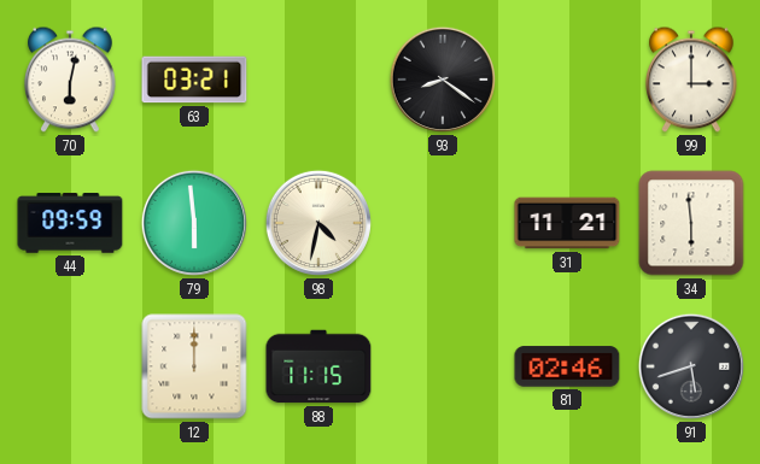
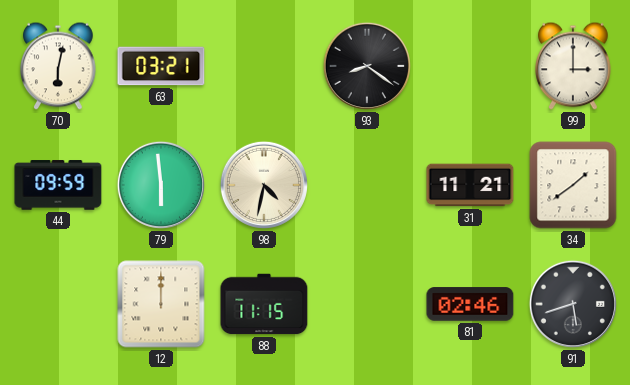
34: 5:59 -> 1:39 (573, 185)
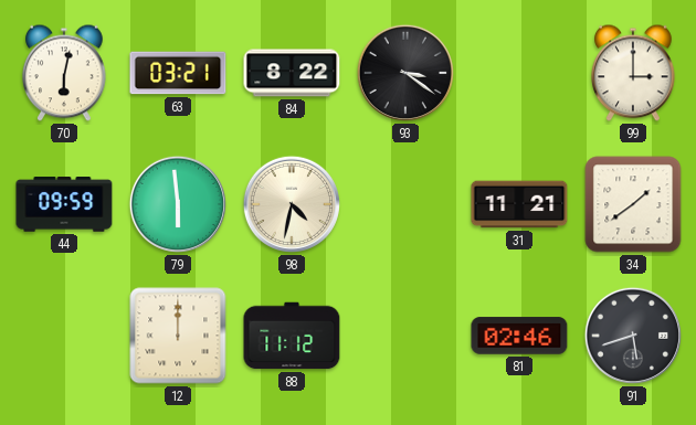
84: none -> 8:22 (292, 73)
93: 8:21 -> 3:21 (405, 73)
88: 11:15 -> 11:12 (292, 336)
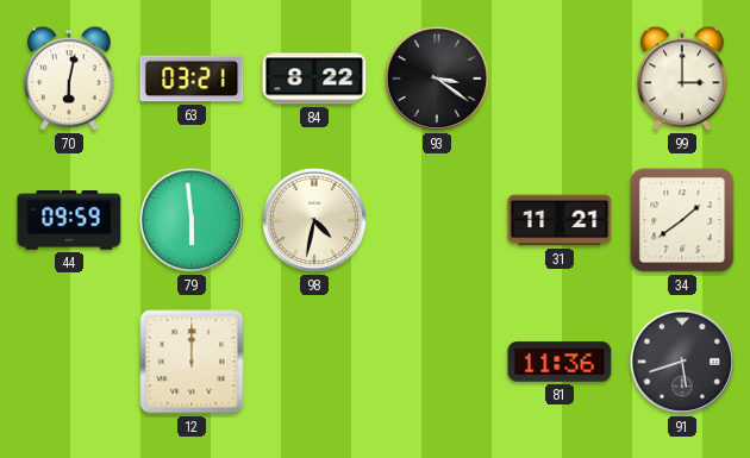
88: 11:12 -> none (292, 336)
81: 02:46 -> 11:36 (560, 362)
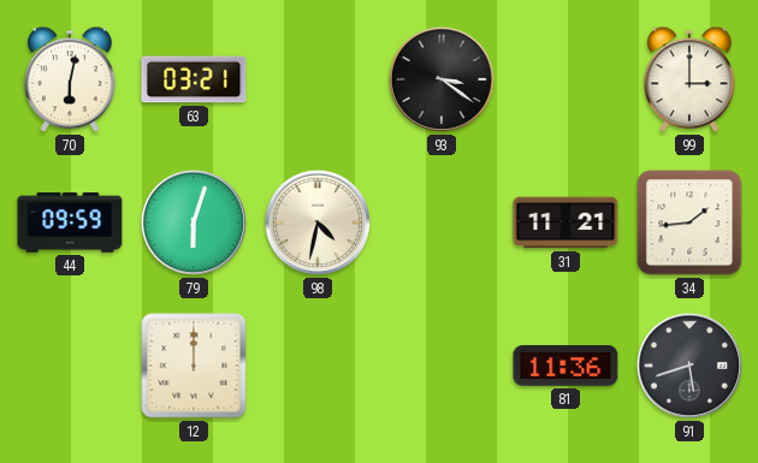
84: 8:22 -> none (314, 79)
79: 5:59 -> 6:03 (194, 222)
34: 1:39 -> 1:44 (689, 222)
